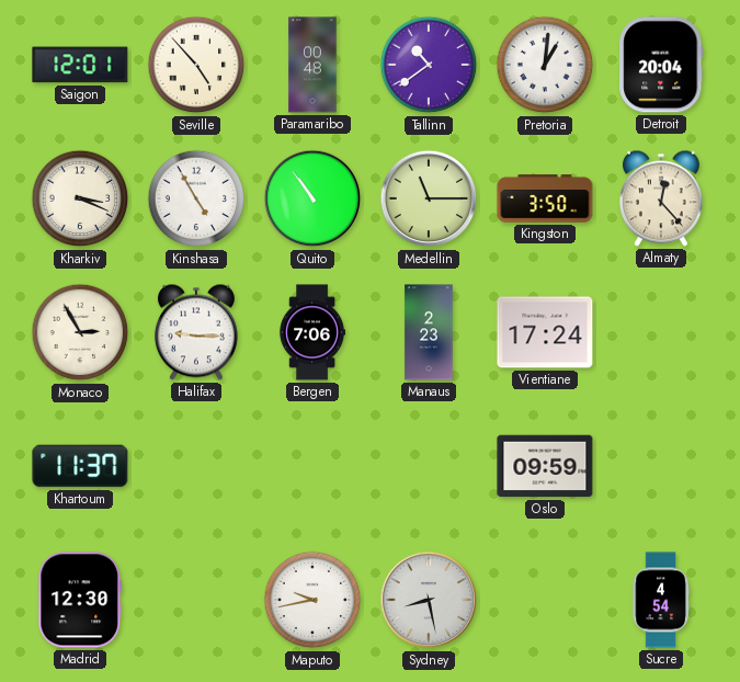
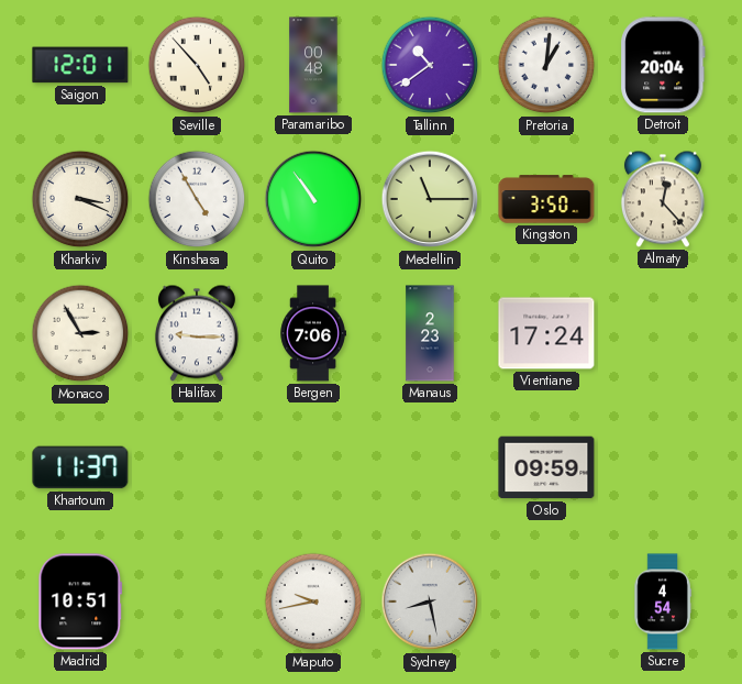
Madrid: 12:30 -> 10:51 (80, 602)
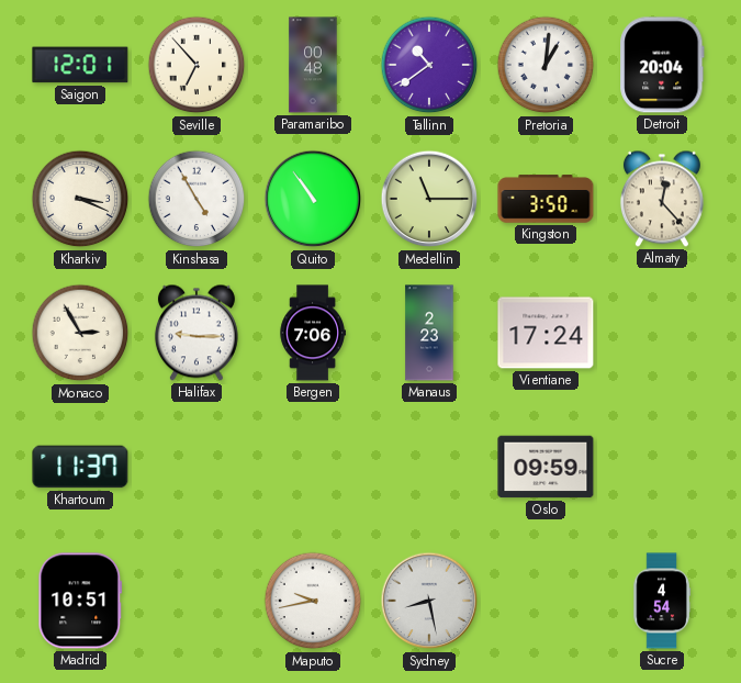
Seville: 4:53 -> 6:53 (197, 65)
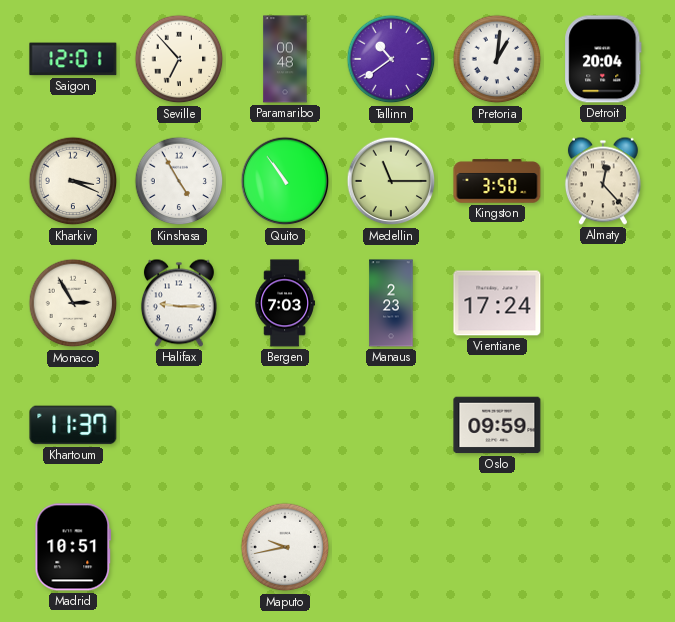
Bergen: 7:06 -> 7:03 (285, 303)
Sydney: 8:28 -> none (429, 601)
Sucre: 4:54 -> none (662, 601)
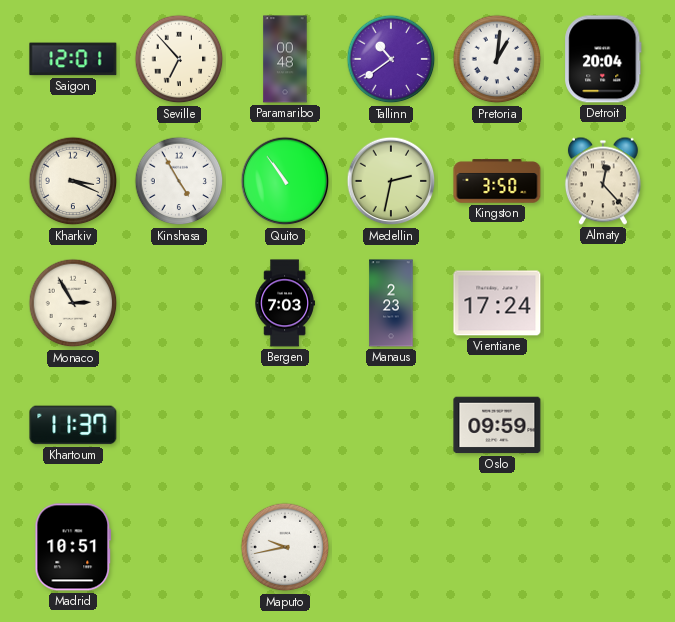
Medellin: 11:15 -> 2:32 (391, 181)
Halifax: 9:15 -> none (179, 303)
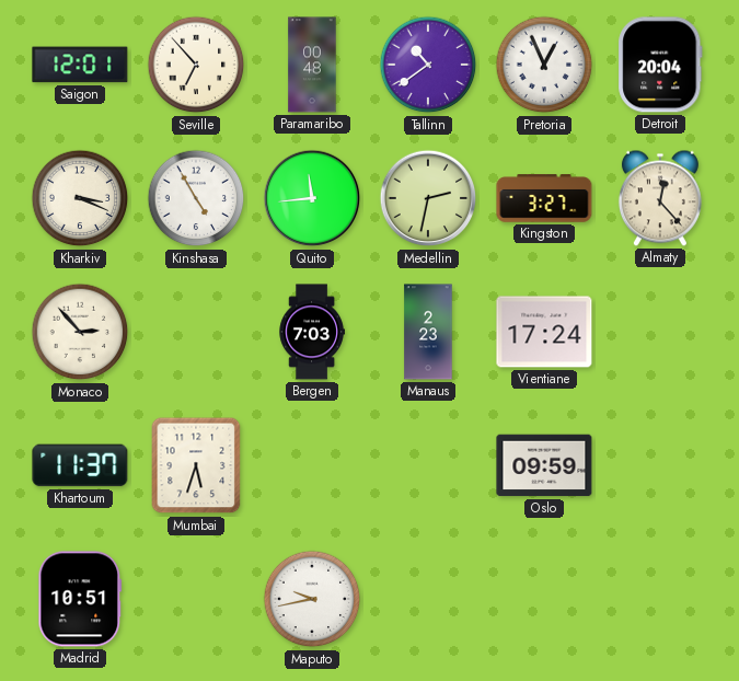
Pretoria: 1:01 -> 12:56 (544, 65)
Quito: 10:54 -> 11:44 (312, 198)
Kingston: 3:50 -> 3:27 (544, 198)
Monaco: 2:55 -> 2:53 (80, 332)
Mumbai: none -> 5:33 (196, 465)
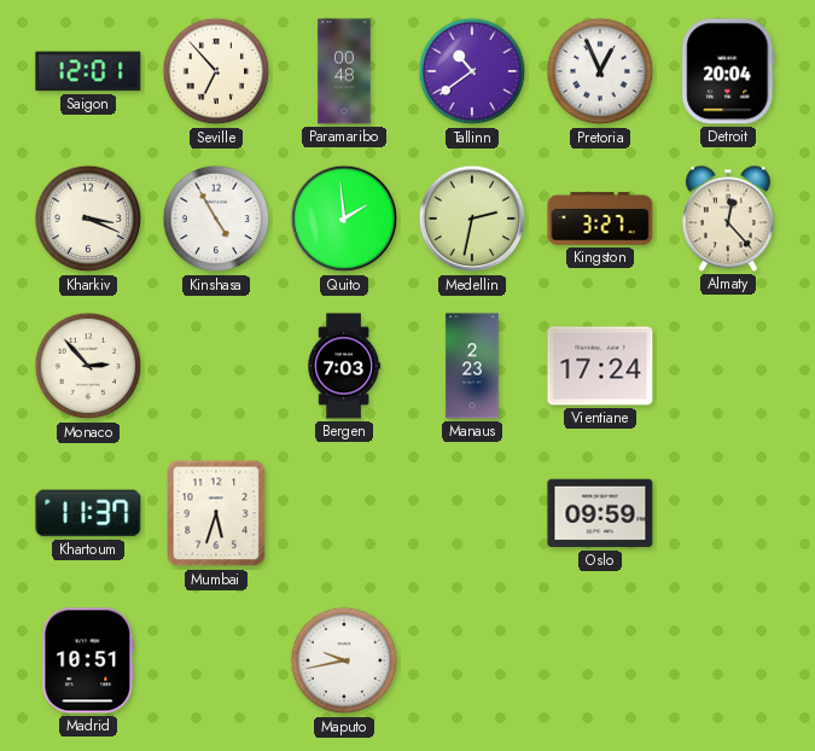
Quito: 11:44 -> 1:59 (344, 219)
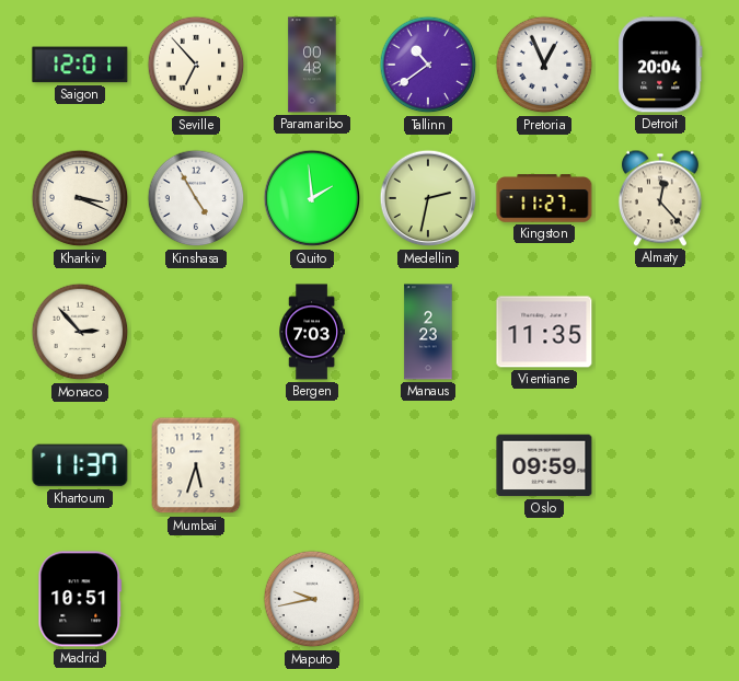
Kingston: 3:27 -> 11:27 (544, 198)
Vientiane: 17:24 -> 11:35 (544, 332)
